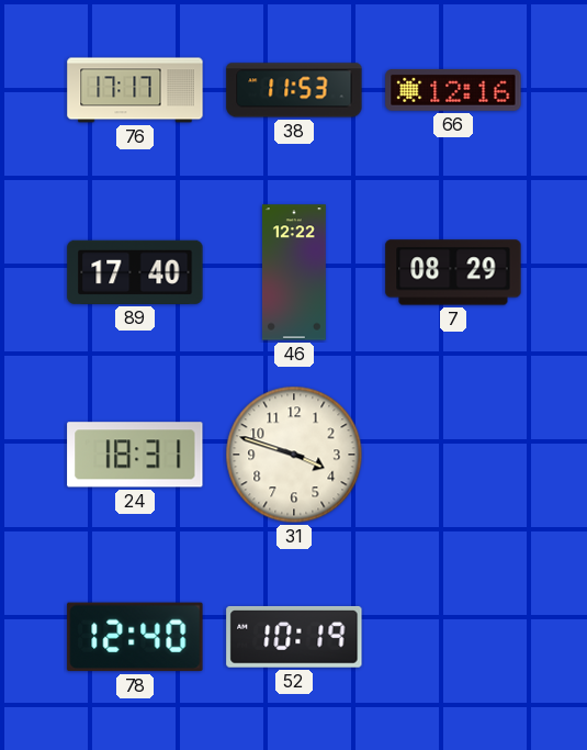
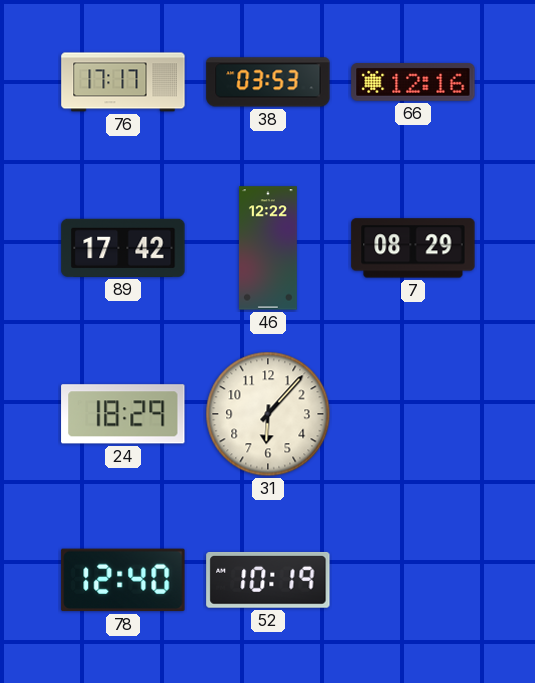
38: 11:53 -> 03:53 (268, 82)
89: 17:40 -> 17:42 (123, 248)
24: 18:31 -> 18:29 (123, 414)
31: 3:48 -> 6:07 (268, 414)
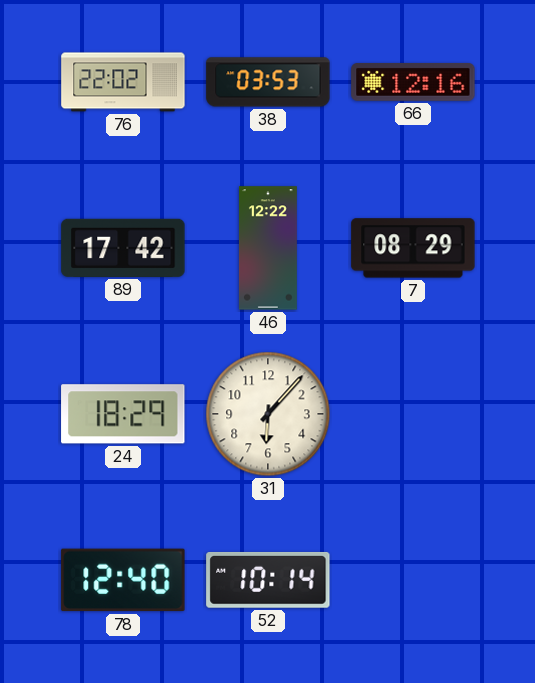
76: 17:17 -> 22:02 (123, 82)
52: 10:19 -> 10:14 (268, 580)
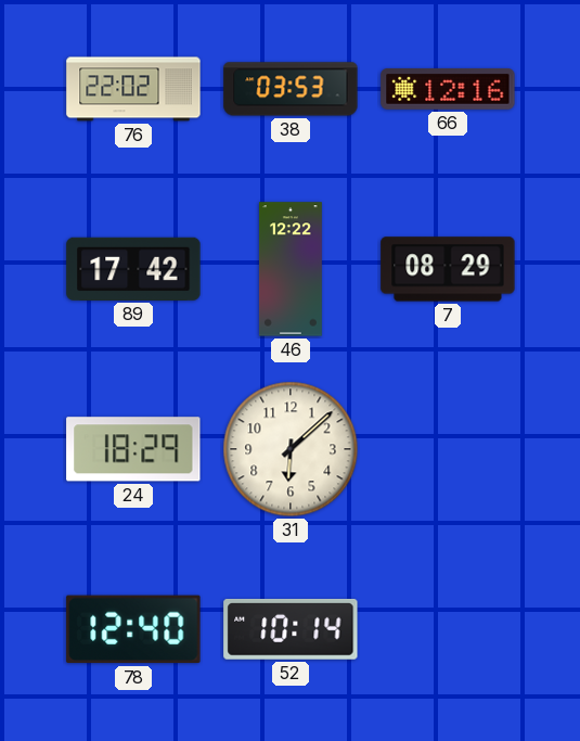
31: 6:07 -> 6:08 (291, 449)
